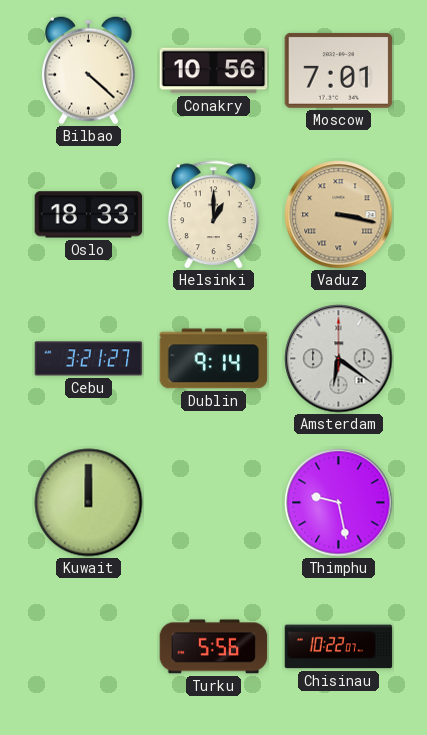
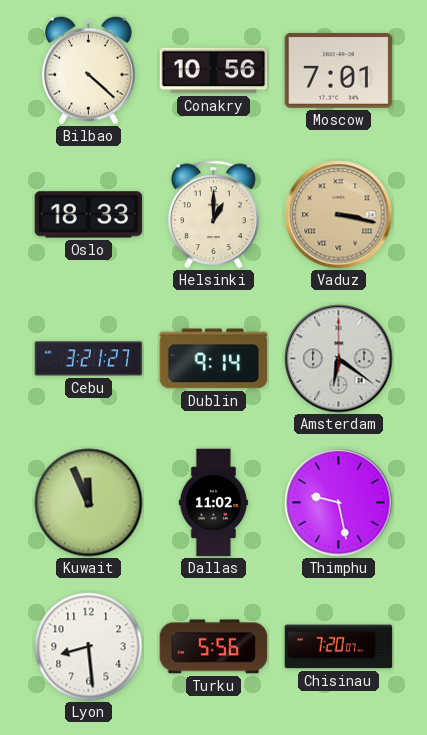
Kuwait: 12:00 -> 11:56 (89, 503)
Dallas: none -> 11:02 (214, 503)
Lyon: none -> 8:29 (89, 647)
Chisinau: 10:22 -> 7:20 (339, 647)
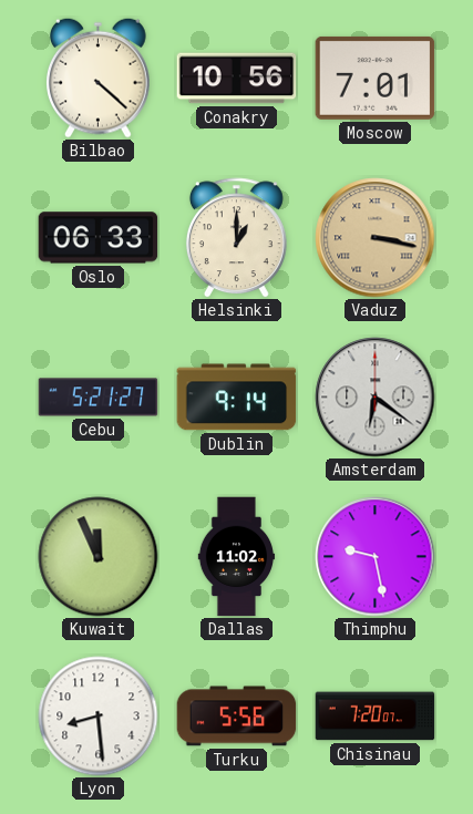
Oslo: 18:33 -> 06:33 (99, 238)
Cebu: 3:21 -> 5:21 (99, 398)
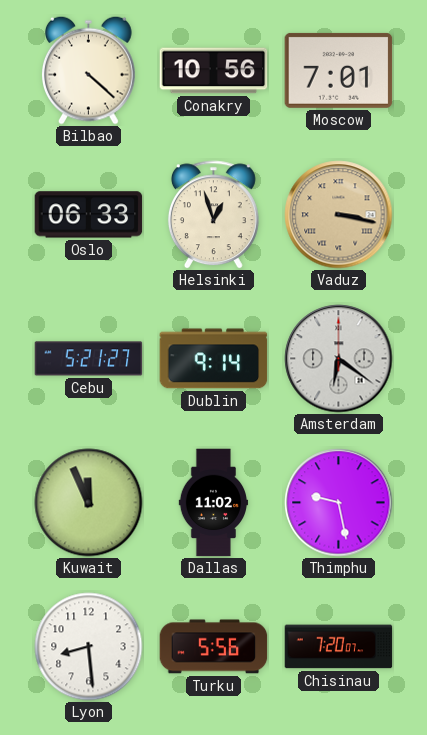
Helsinki: 1:00 -> 12:57 (213, 215)
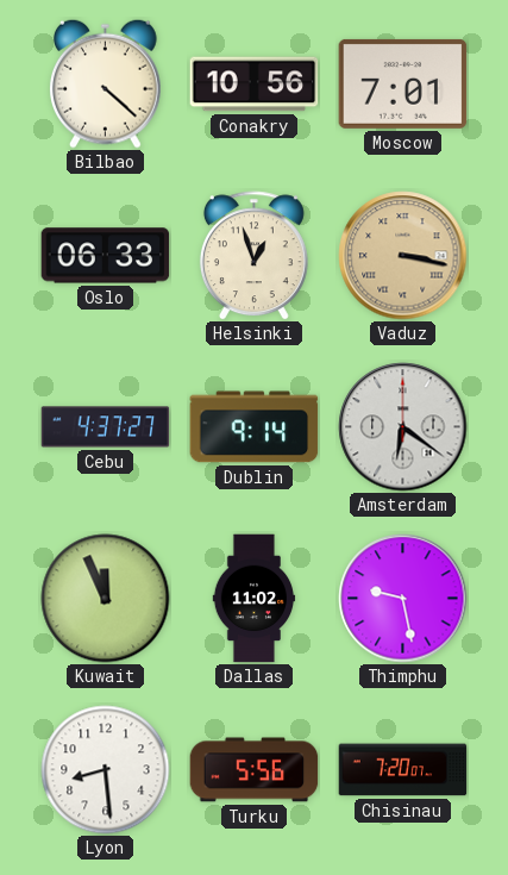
Cebu: 5:21 -> 4:37 (106, 427)
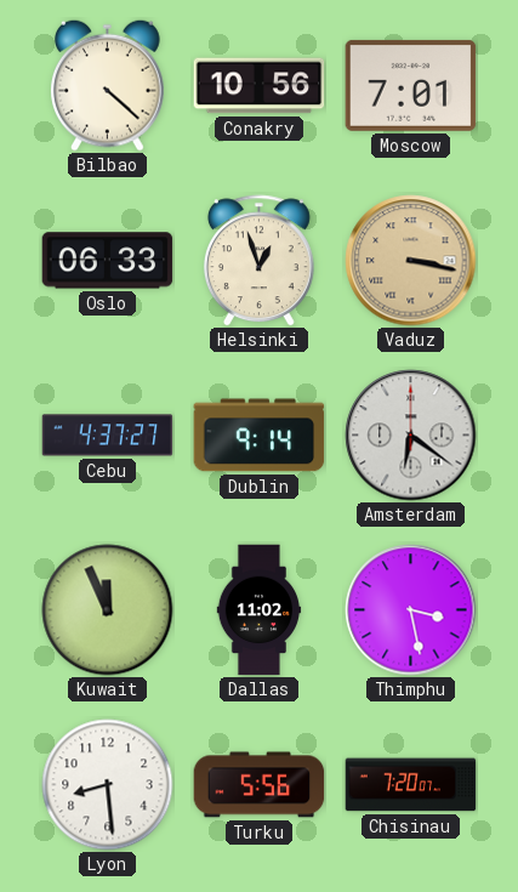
Thimphu: 9:28 -> 3:28 (411, 610)
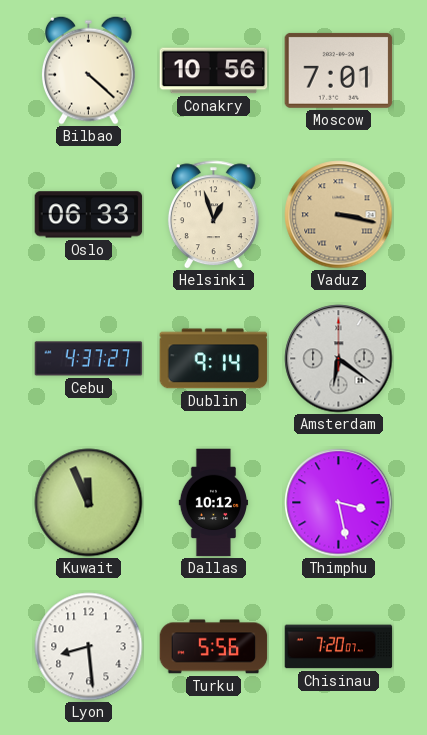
Dallas: 11:02 -> 10:12 (214, 503)
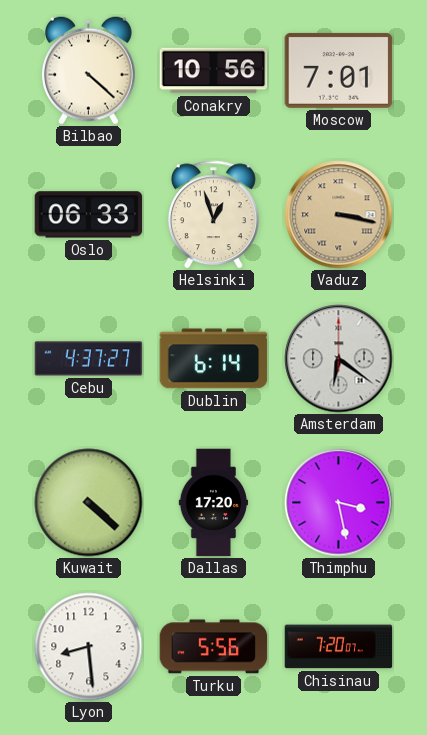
Dublin: 9:14 -> 6:14 (214, 359)
Kuwait: 11:56 -> 4:22 (89, 503)
Dallas: 10:12 -> 17:20 (214, 503)
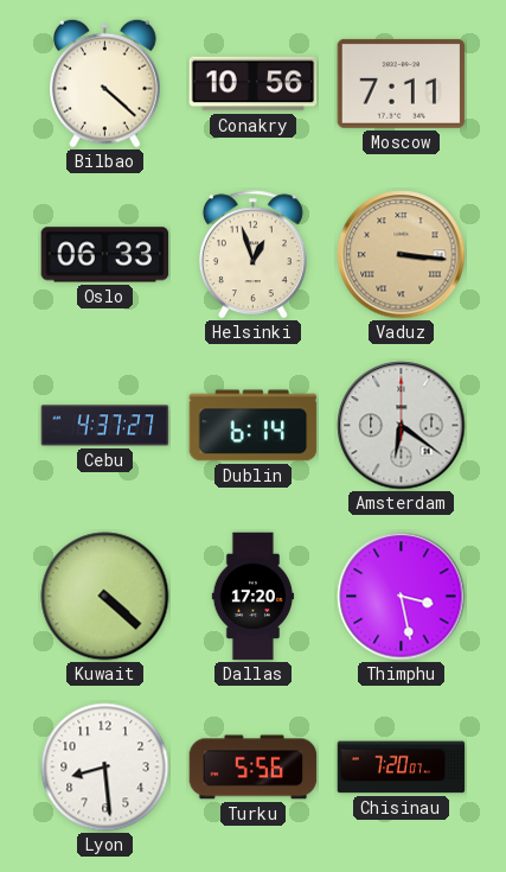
Moscow: 7:01 -> 7:11 (402, 83)
Vaduz: 3:17 -> 3:16 (402, 255)
